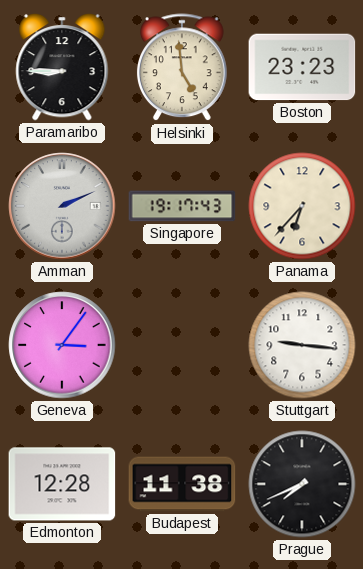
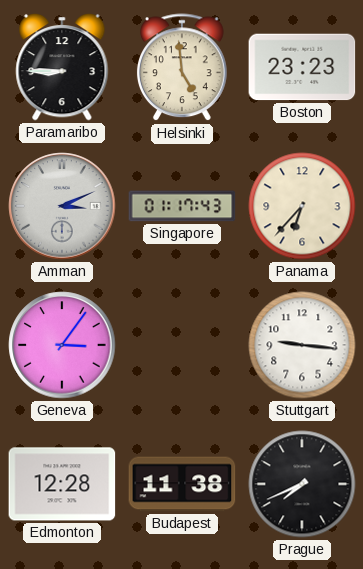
Amman: 2:11 -> 3:11 (62, 206)
Singapore: 19:17 -> 01:17 (182, 206)
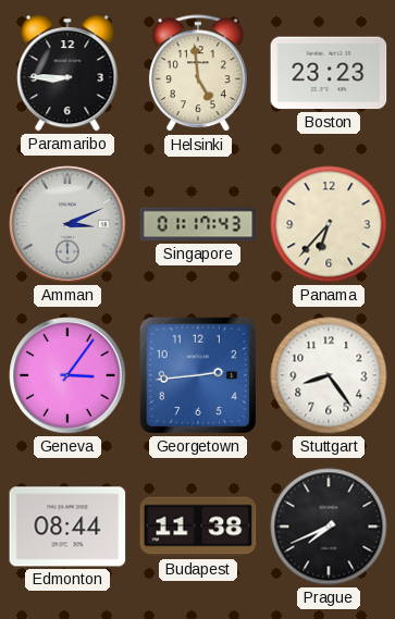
Georgetown: none -> 2:44 (198, 375)
Stuttgart: 9:16 -> 8:24 (329, 375)
Edmonton: 12:28 -> 08:44 (67, 527)
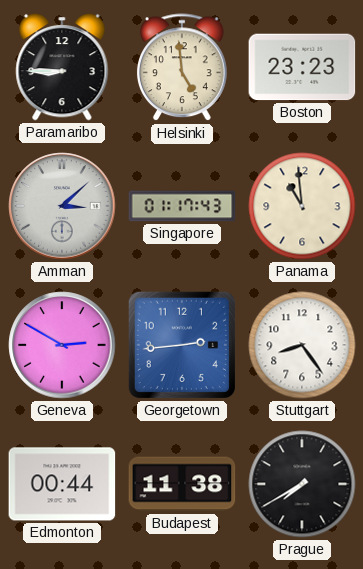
Amman: 3:11 -> 3:08 (62, 206)
Panama: 6:37 -> 10:59 (302, 206)
Geneva: 3:06 -> 2:50 (62, 345)
Edmonton: 08:44 -> 00:44 (62, 484)
Prague: 7:41 -> 7:40 (302, 484)
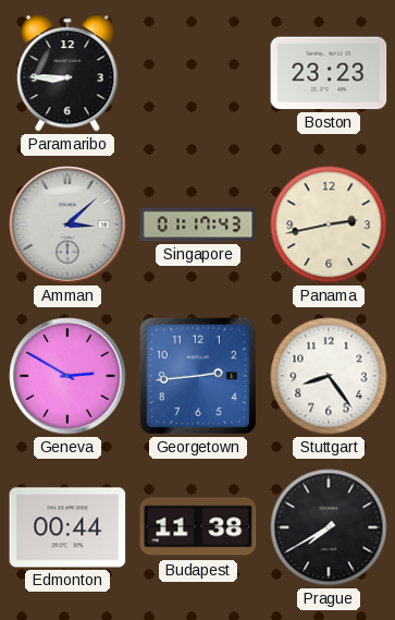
Helsinki: 4:59 -> none (182, 68)
Panama: 10:59 -> 2:43 (329, 224)
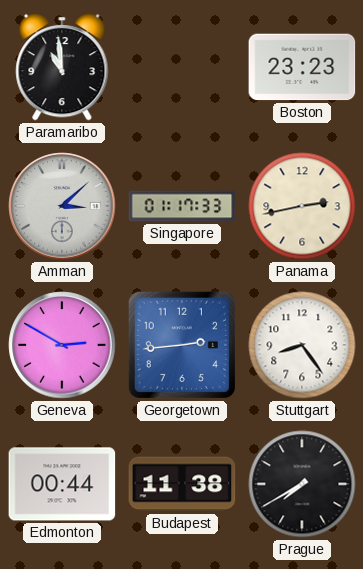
Paramaribo: 8:45 -> 10:59 (62, 67)
Singapore: 01:17:43 -> 01:17:33 (182, 206)
